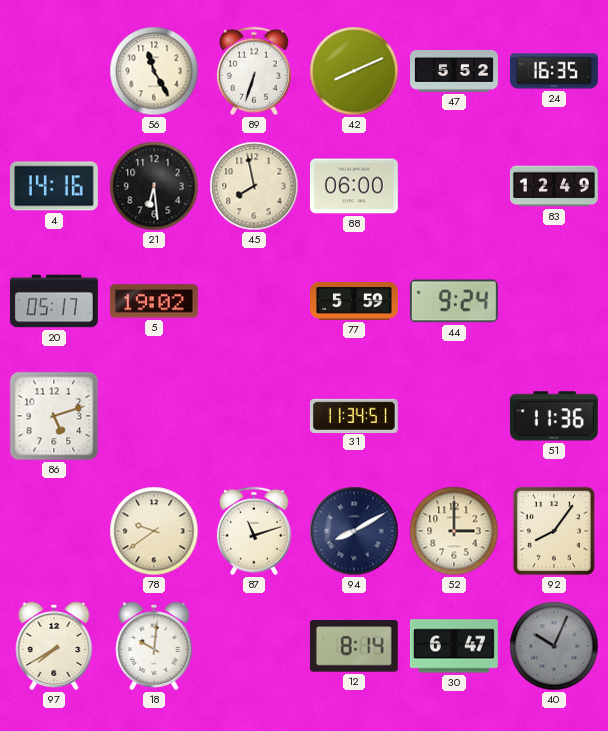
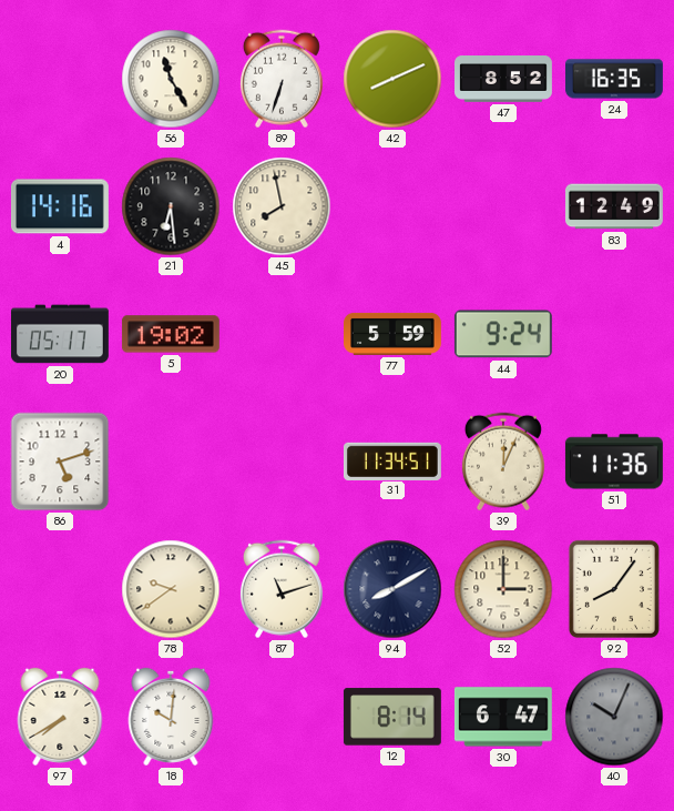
47: 5:52 -> 8:52 (504, 80)
88: 06:00 -> none (354, 186)
39: none -> 12:04 (503, 462)
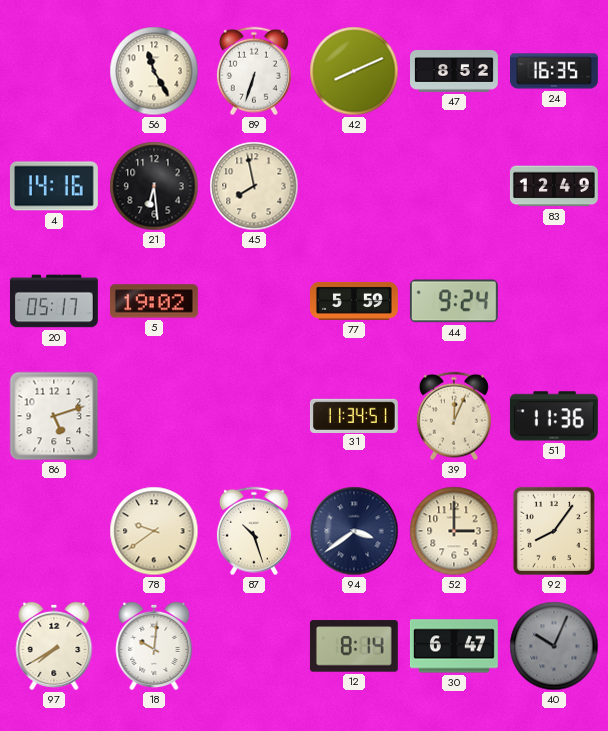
87: 11:12 -> 10:27 (254, 531)
94: 8:10 -> 3:39 (354, 531)
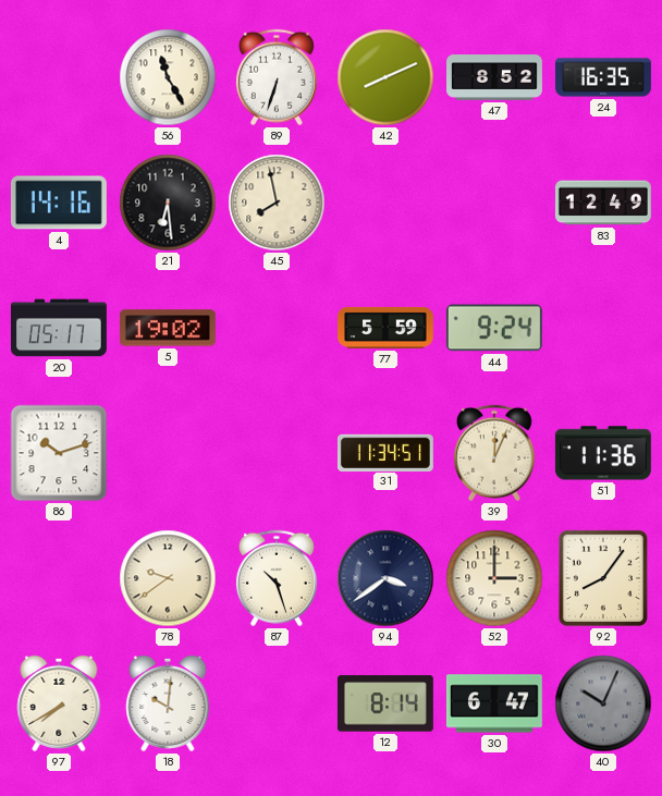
86: 5:12 -> 10:12 (59, 453)
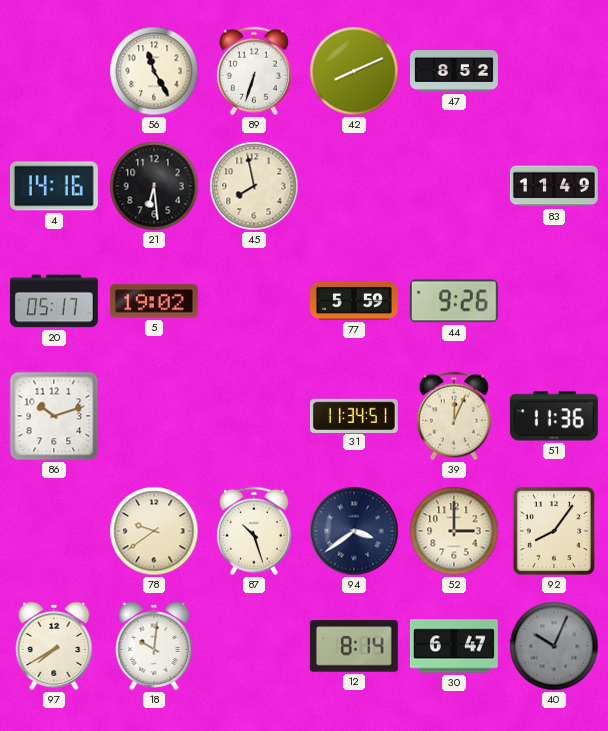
24: 16:35 -> none (604, 77)
83: 12:49 -> 11:49 (554, 186)
44: 9:24 -> 9:26 (454, 301)
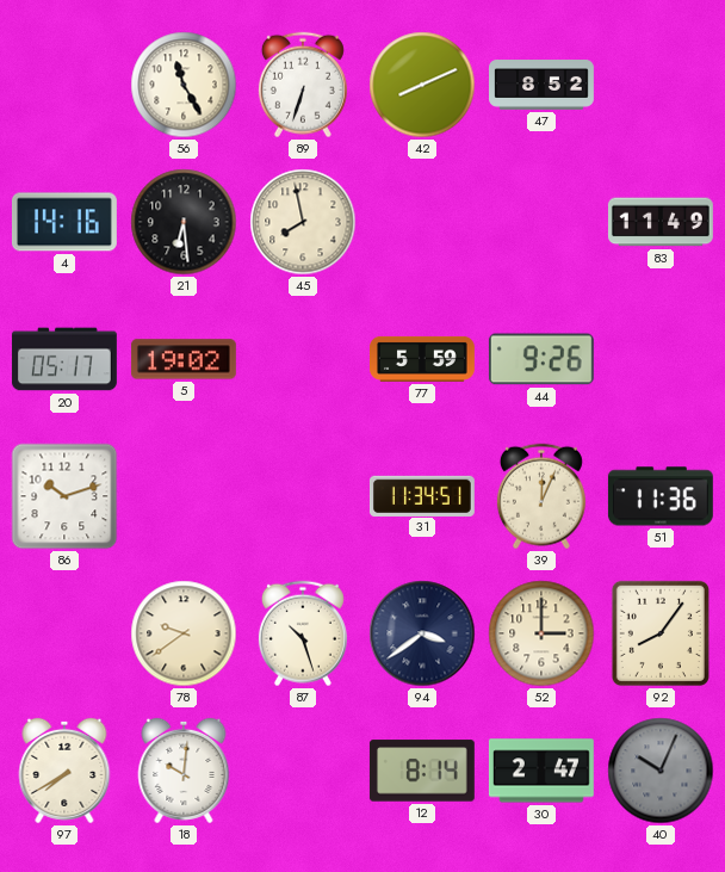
30: 6:47 -> 2:47 (541, 771)
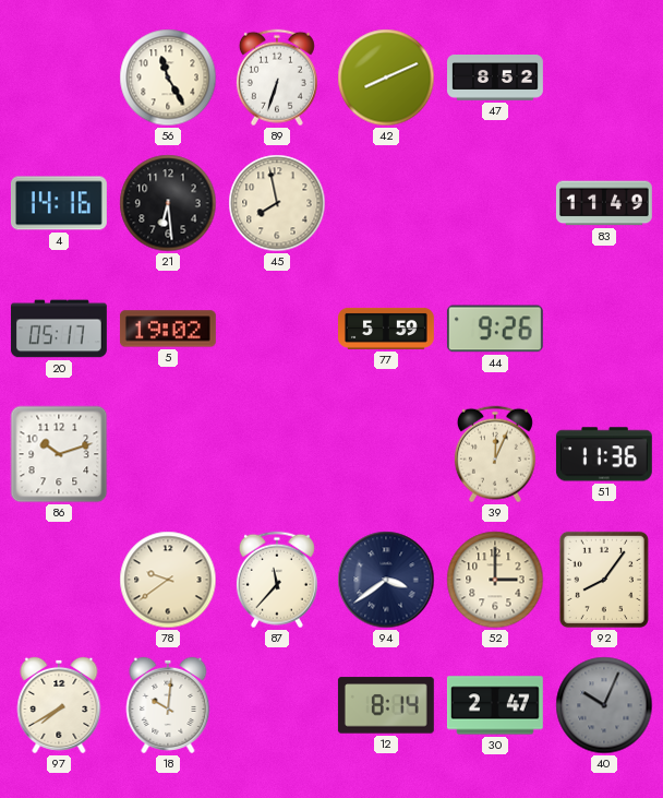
31: 11:34 -> none (422, 495)
87: 10:27 -> 11:37 (277, 580)
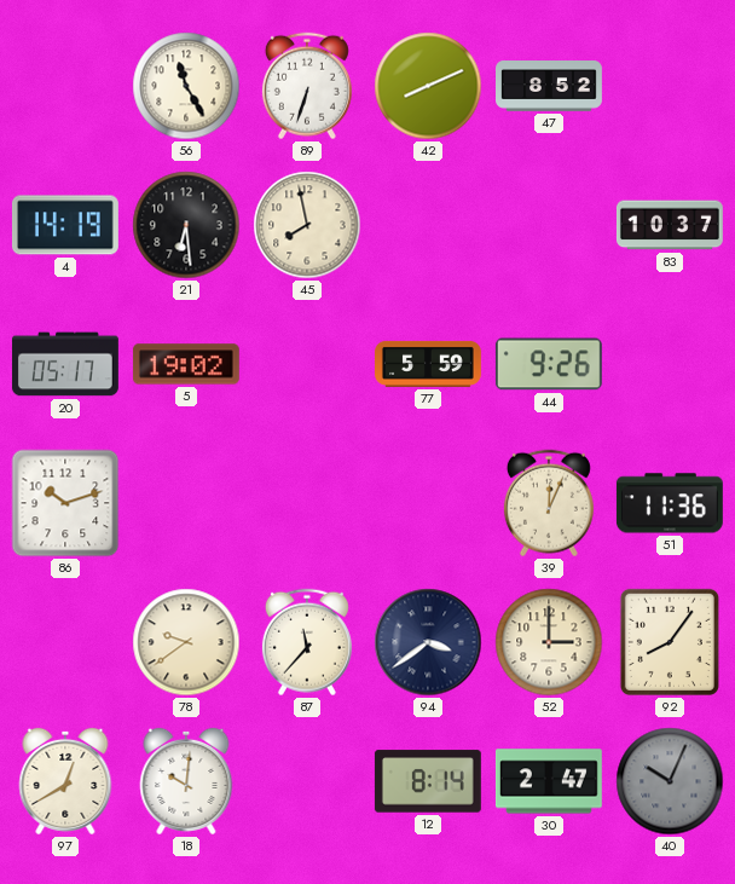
4: 14:16 -> 14:19 (65, 225)
83: 11:49 -> 10:37 (670, 225)
97: 7:40 -> 12:40 (65, 781)
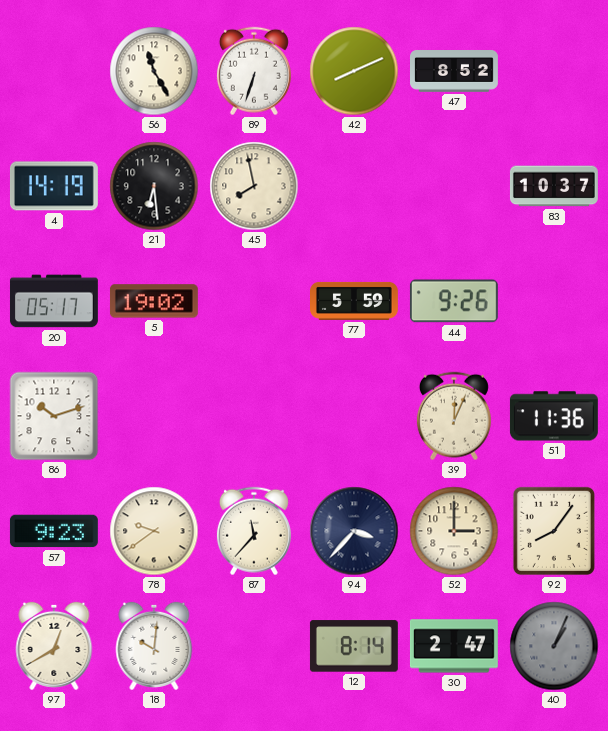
57: none -> 9:23 (54, 531)
94: 3:39 -> 3:37 (354, 531)
40: 10:04 -> 1:04 (554, 646)
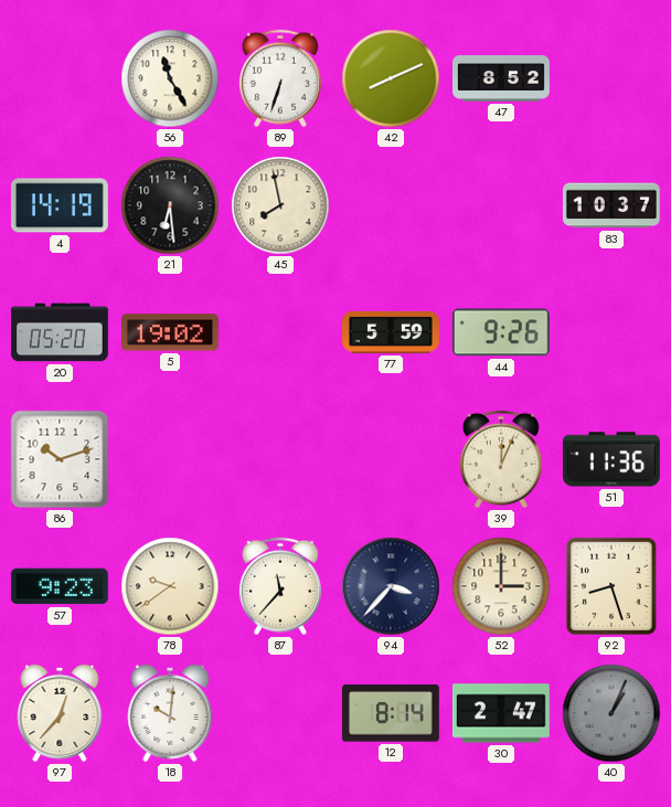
20: 05:17 -> 05:20 (60, 332)
92: 8:06 -> 8:27 (611, 586)
97: 12:40 -> 12:37 (60, 713)
